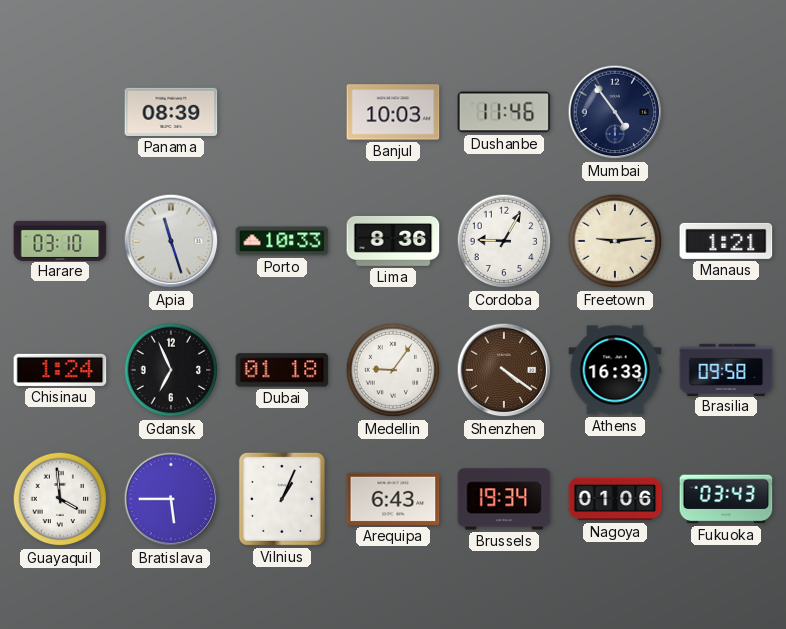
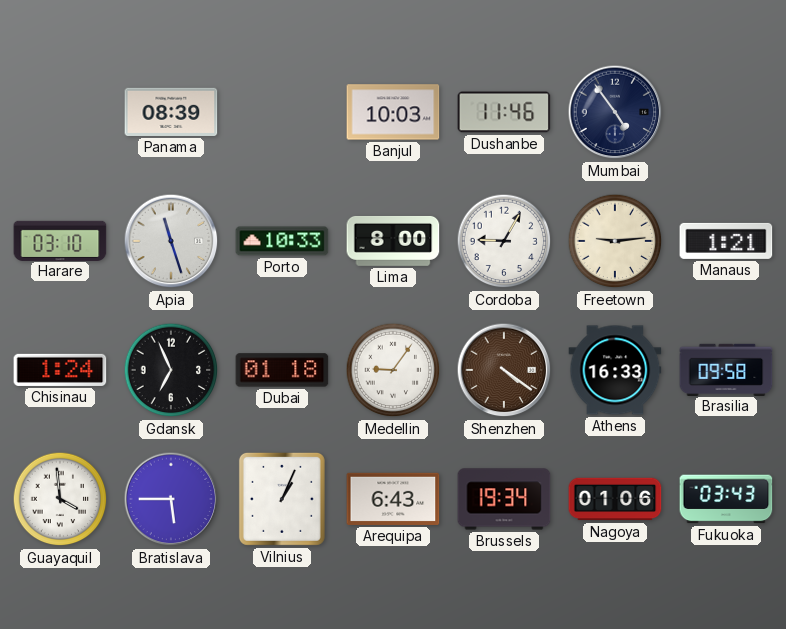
Lima: 8:36 -> 8:00 (393, 241)
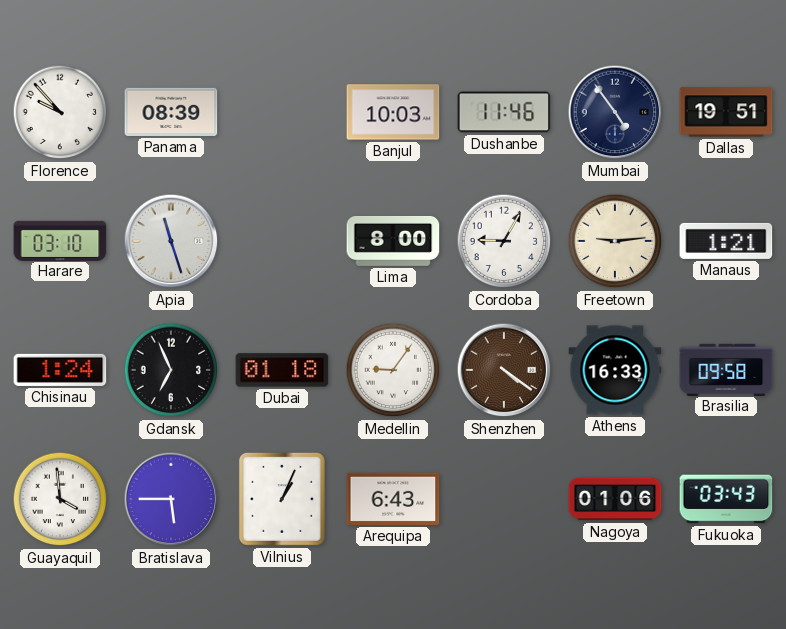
Florence: none -> 9:53 (60, 112)
Dallas: none -> 19:51 (726, 112)
Porto: 10:33 -> none (282, 241)
Brussels: 19:34 -> none (504, 499)
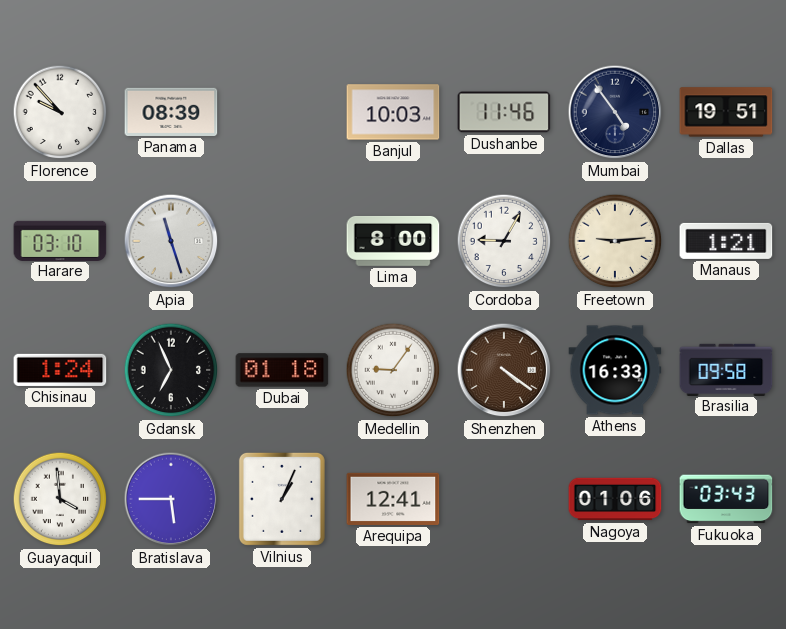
Arequipa: 6:43 -> 12:41 (393, 499)
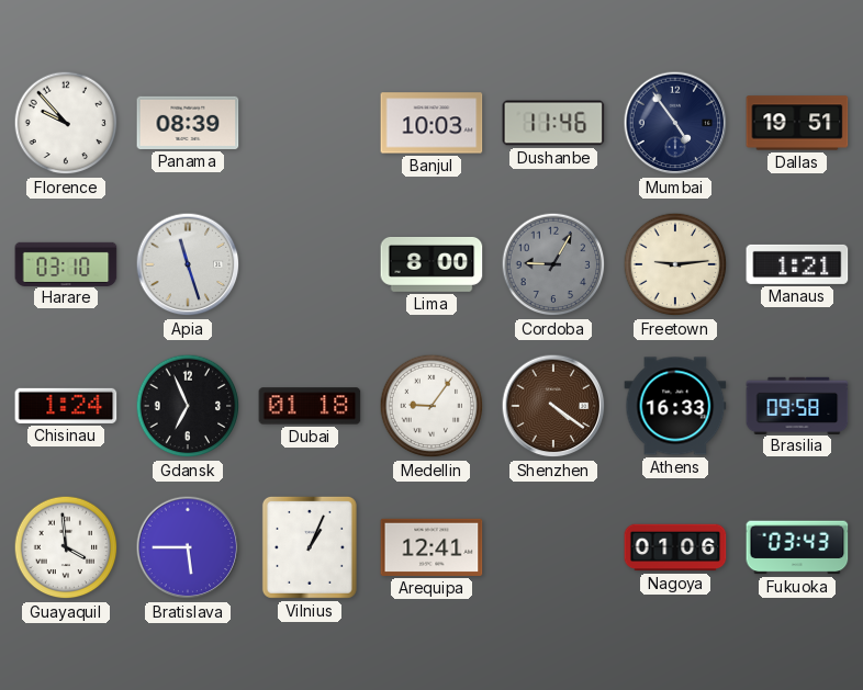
Cordoba dial: white -> grey (553, 264)
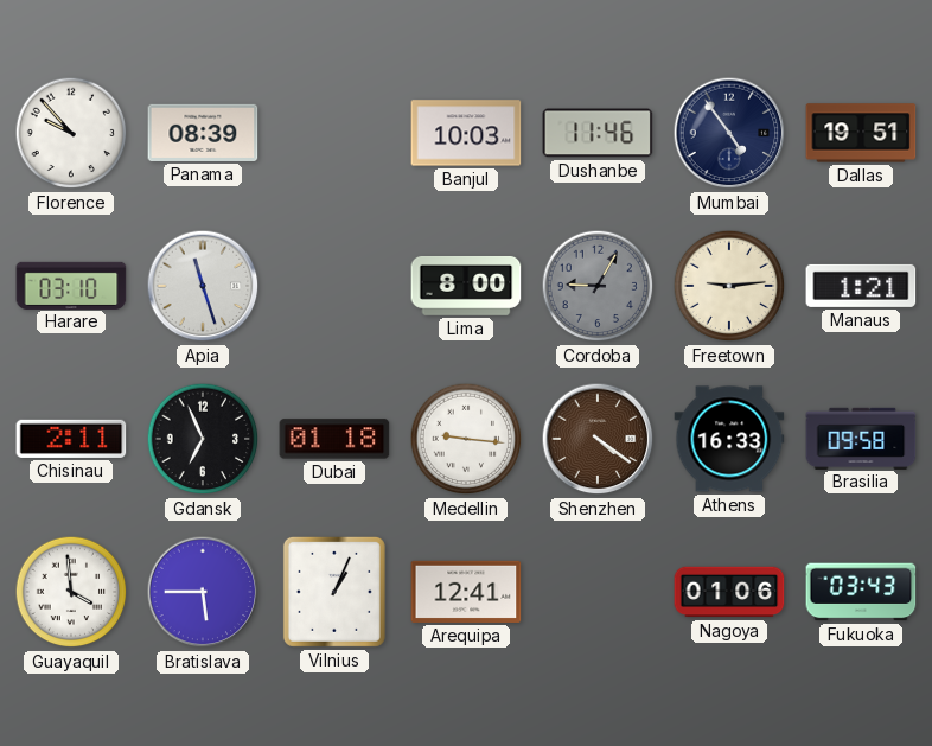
Chisinau: 1:24 -> 2:11 (71, 439)
Medellin: 9:06 -> 9:16 (466, 439)
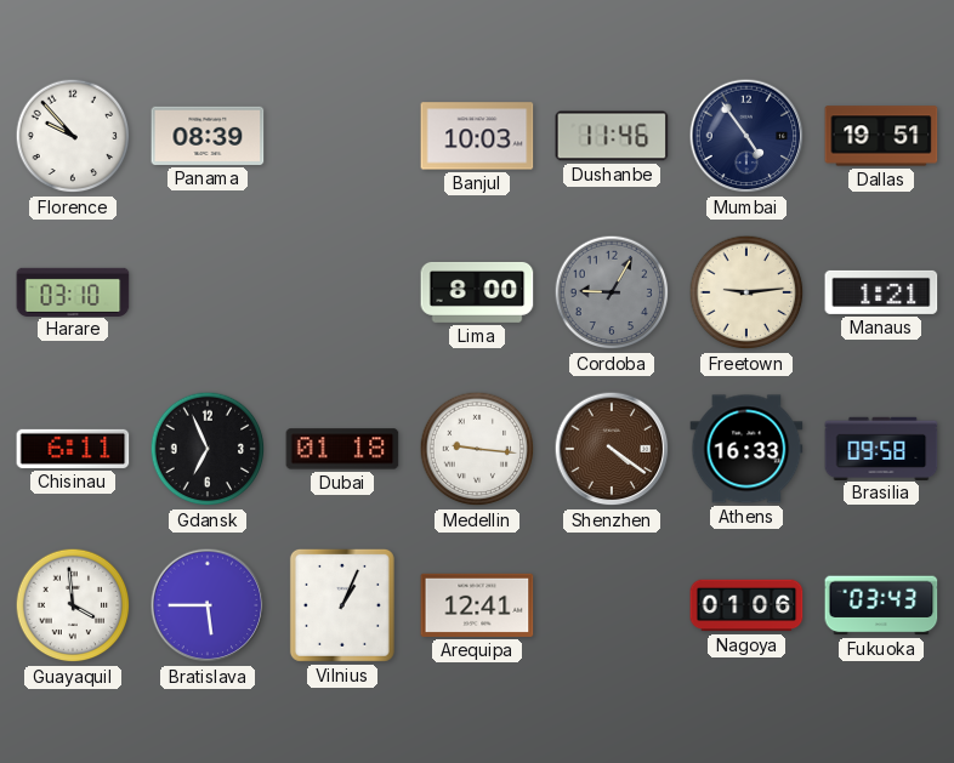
Apia: 11:27 -> none (203, 286)
Chisinau: 2:11 -> 6:11 (73, 449)
